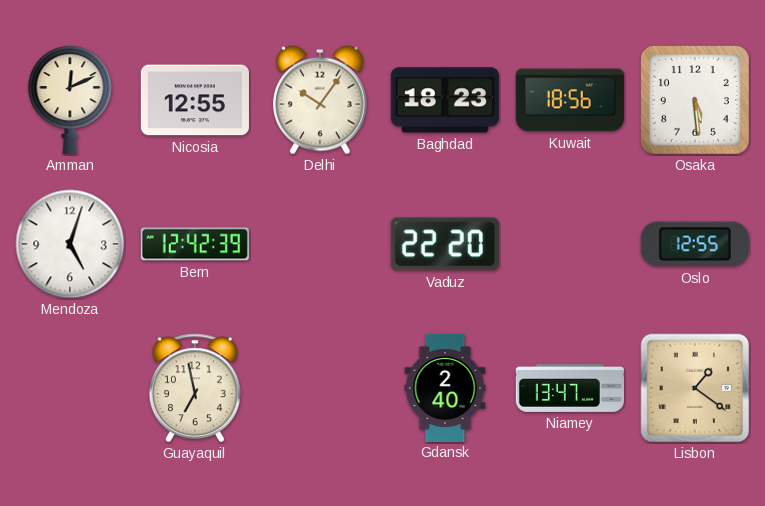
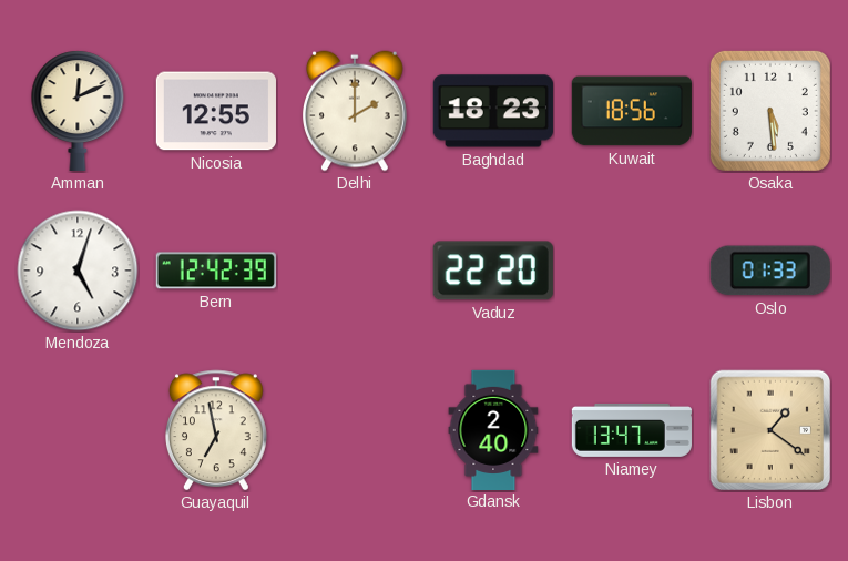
Delhi: 10:06 -> 2:00 (356, 111)
Oslo: 12:55 -> 01:33 (770, 271)
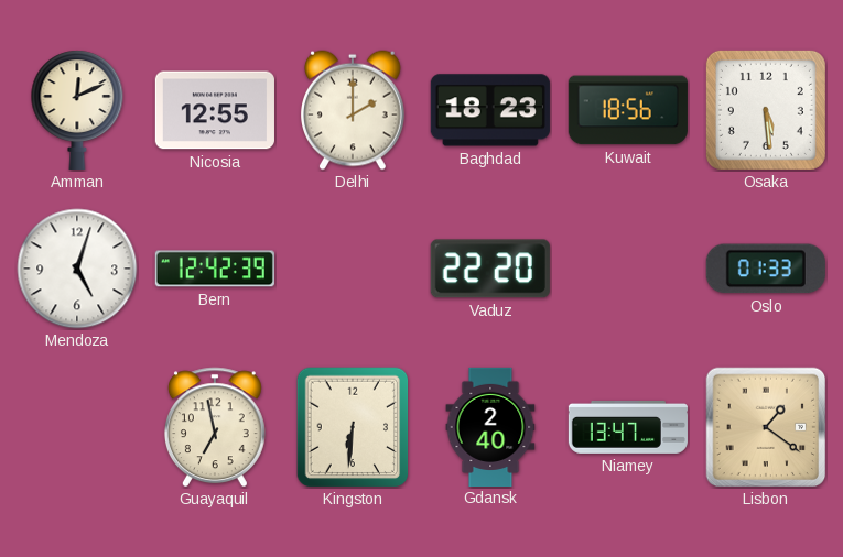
Kingston: none -> 6:31 (353, 427)
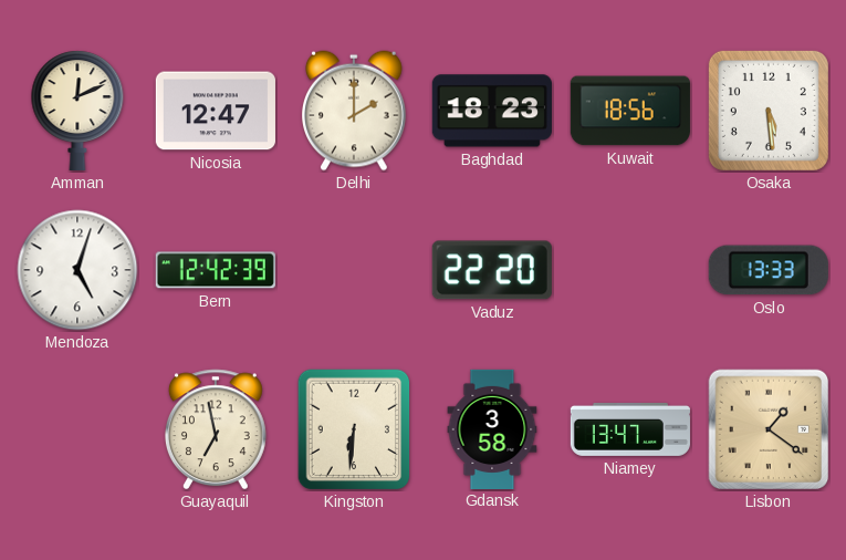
Nicosia: 12:55 -> 12:47 (216, 111)
Oslo: 01:33 -> 13:33 (769, 270)
Gdansk: 2:40 -> 3:58 (492, 428)
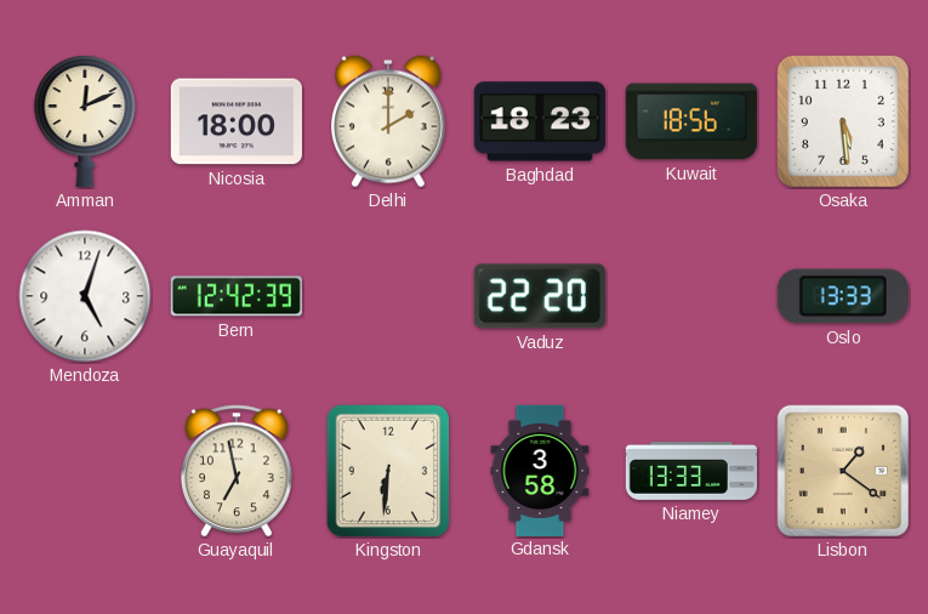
Nicosia: 12:47 -> 18:00 (237, 121)
Niamey: 13:47 -> 13:33 (691, 471)
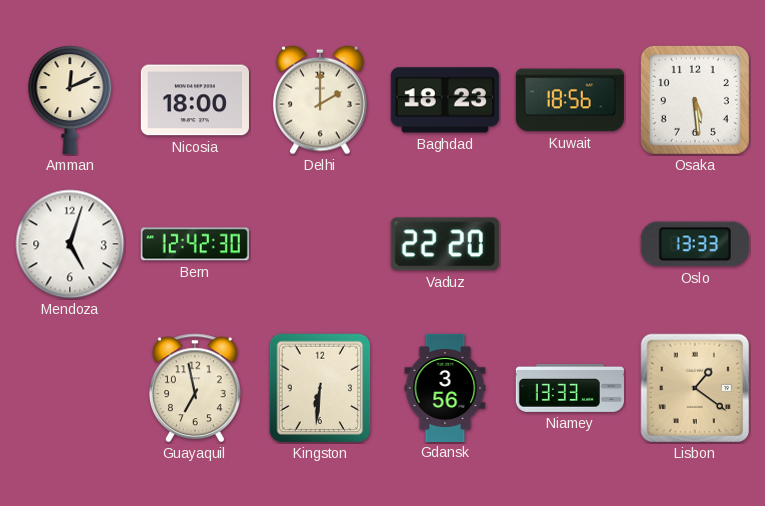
Bern: 12:42:39 -> 12:42:30 (195, 244)
Gdansk: 3:58 -> 3:56 (445, 387)
